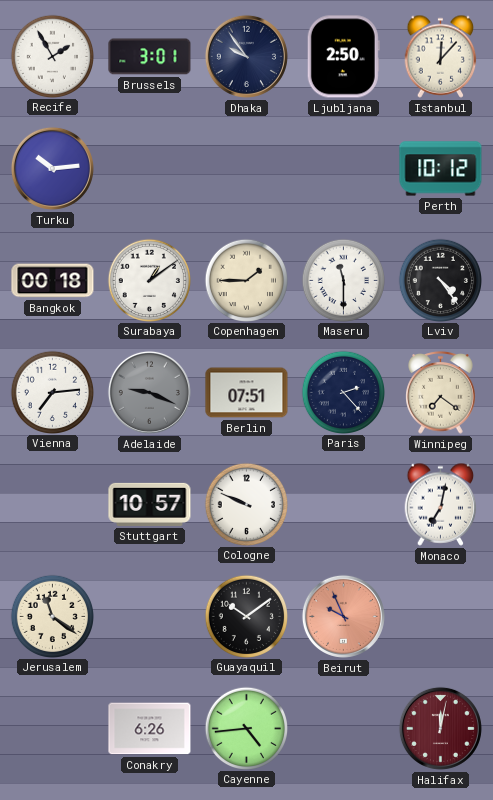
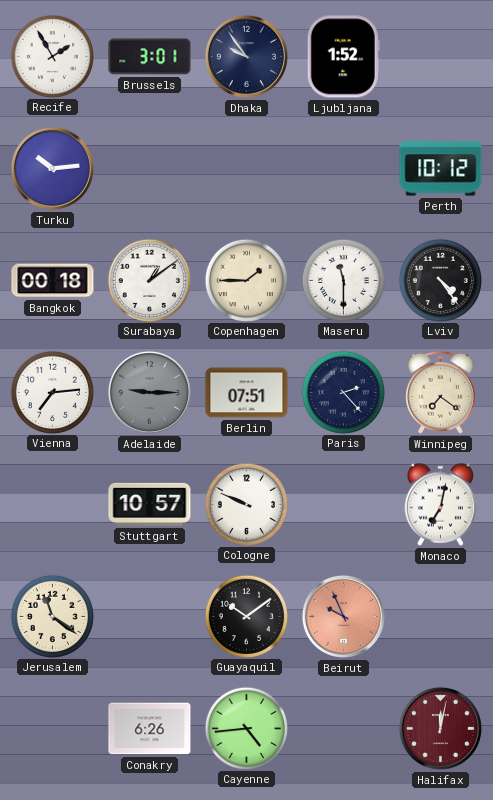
Ljubljana: 2:50 -> 1:52 (343, 57)
Istanbul: 12:07 -> none (441, 56)
Adelaide: 9:19 -> 9:15 (149, 392)
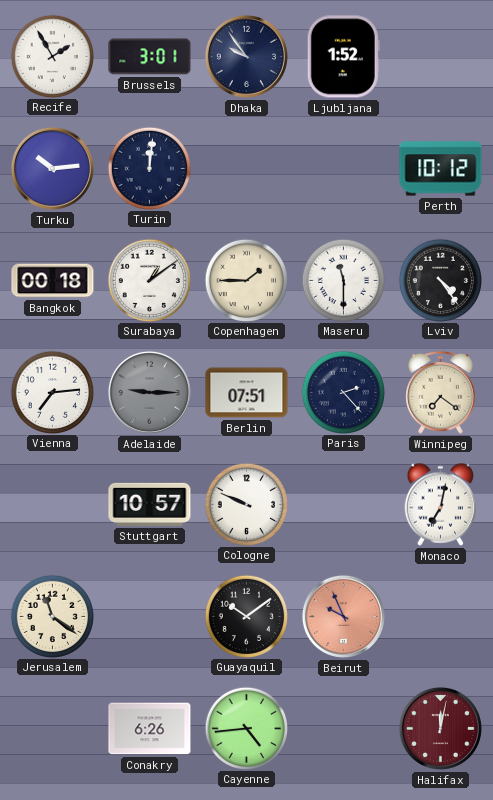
Turin: none -> 12:01 (149, 168)
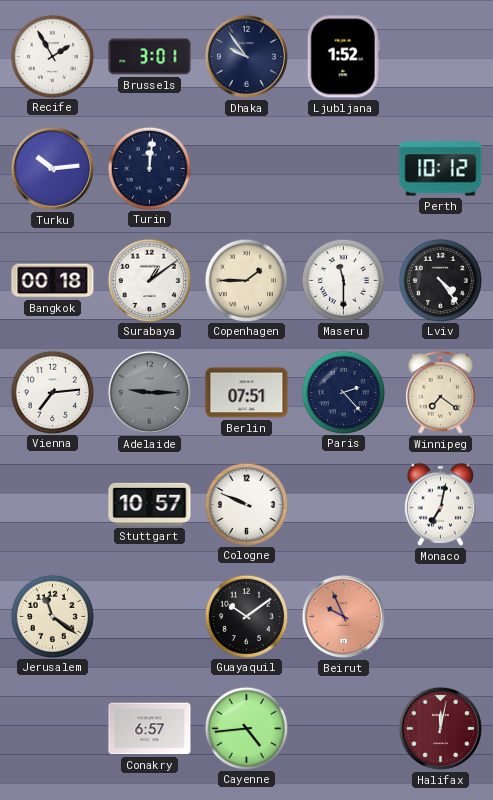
Conakry: 6:26 -> 6:57 (150, 729)
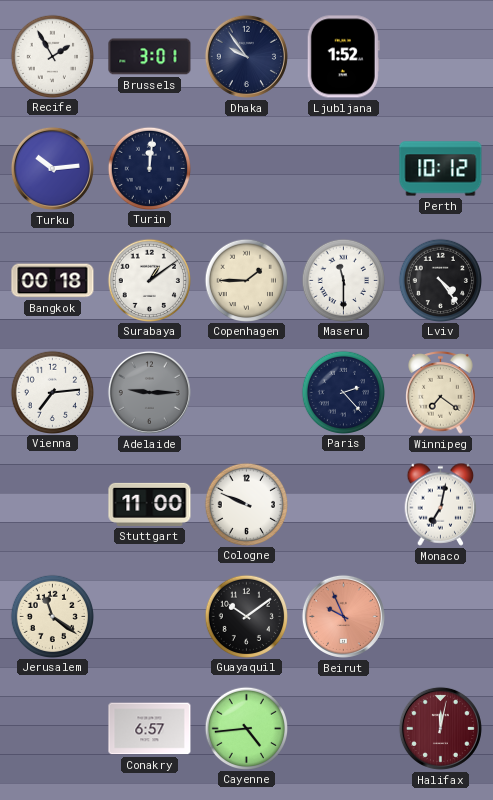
Berlin: 07:51 -> none (247, 393)
Stuttgart: 10:57 -> 11:00 (150, 504)
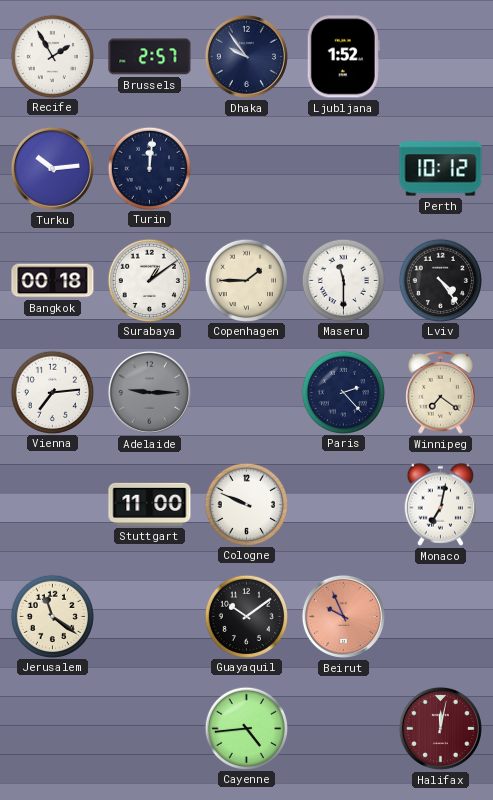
Brussels: 3:01 -> 2:57 (150, 57)
Conakry: 6:57 -> none (150, 729)
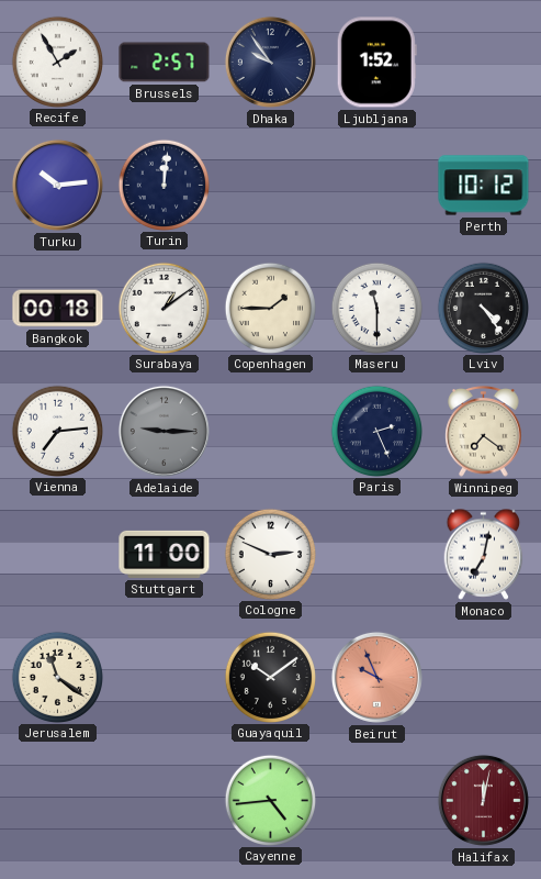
Paris: 2:23 -> 2:26 (376, 431)
Cologne: 9:49 -> 2:49 (270, 554)
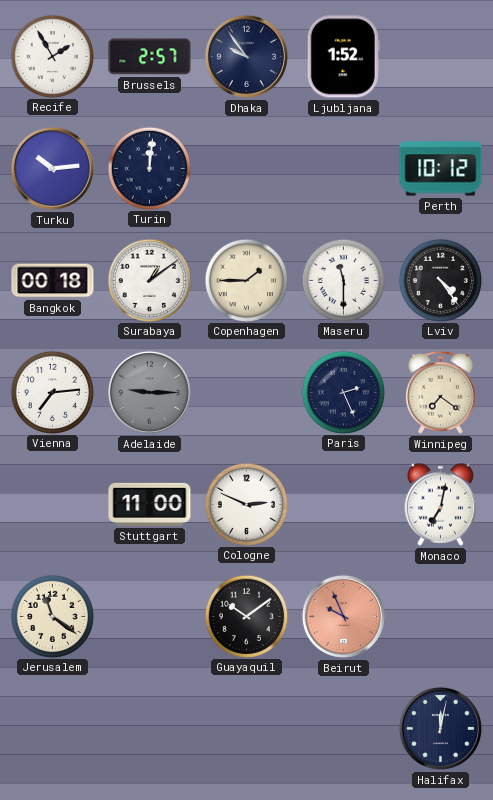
Cayenne: 4:44 -> none (270, 800)
Halifax dial: burgundy -> navy (440, 728)
